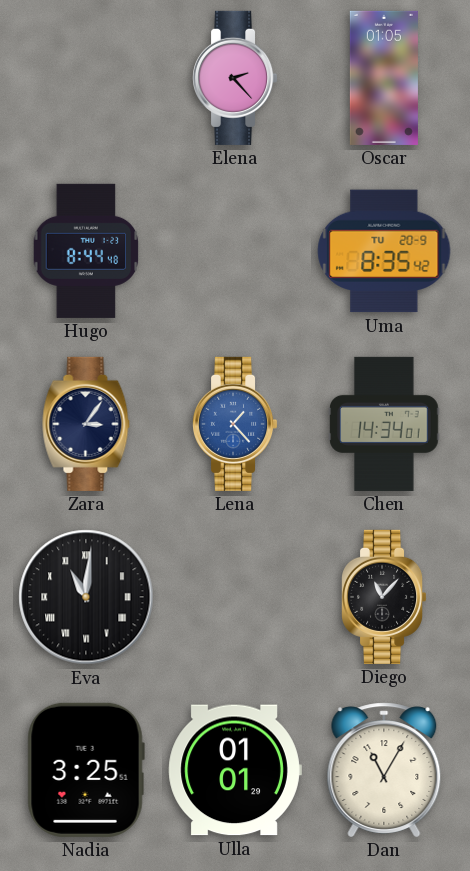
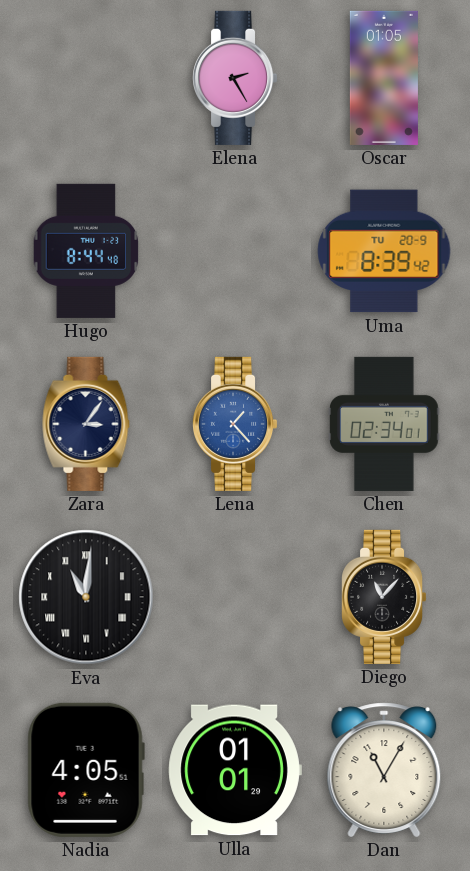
Elena: 2:23 -> 2:25 (236, 78)
Uma: 8:35 -> 8:39 (384, 251)
Chen: 14:34 -> 02:34 (384, 424)
Nadia: 3:25 -> 4:05 (86, 770)
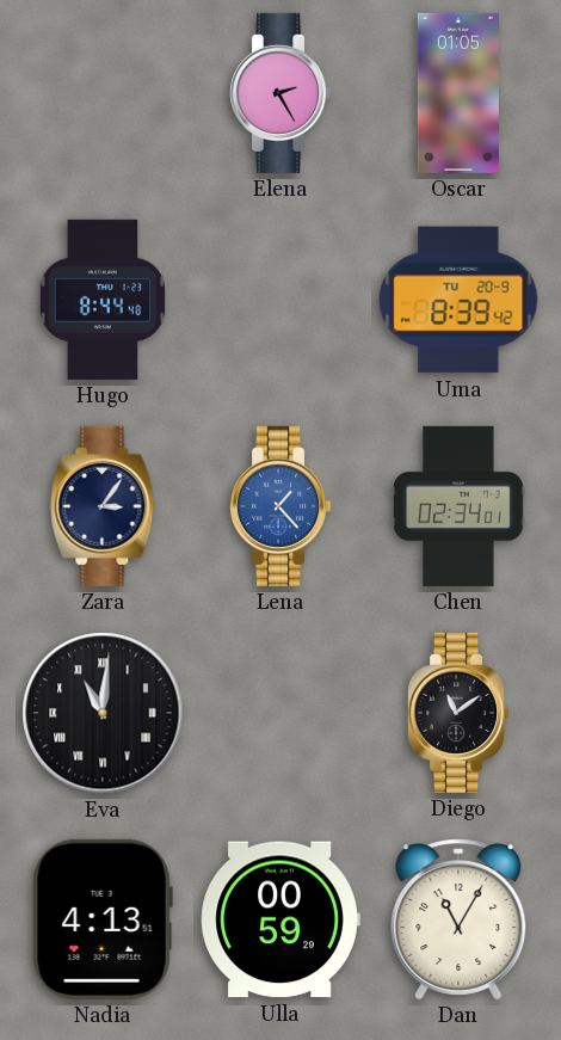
Diego: 11:07 -> 11:09 (460, 713)
Nadia: 4:05 -> 4:13 (103, 919)
Ulla: 01:01 -> 00:59 (280, 919)
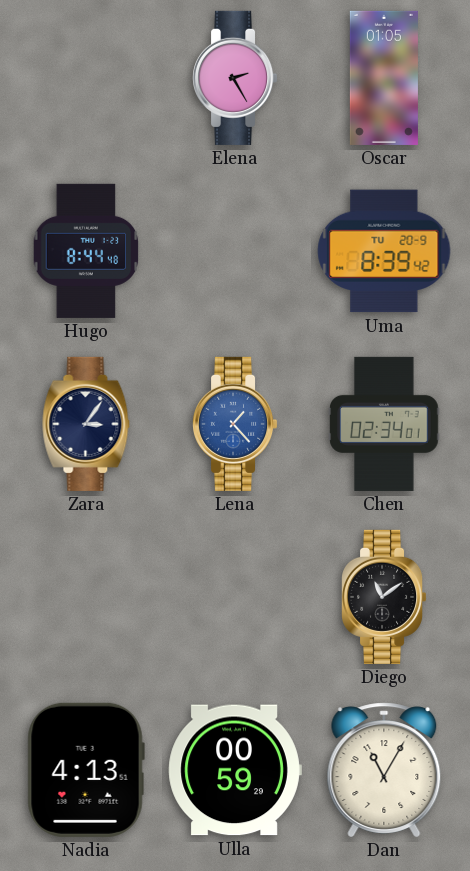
Eva: 11:01 -> none (103, 713)
